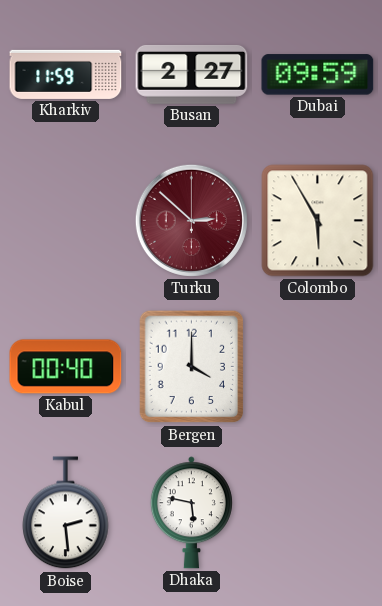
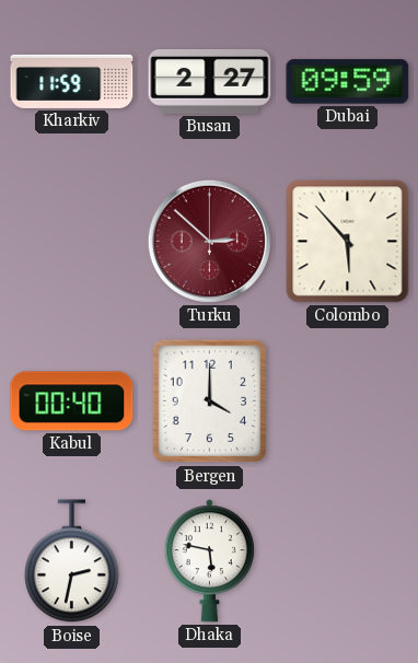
Colombo: 5:55 -> 5:53 (348, 242)
Boise: 2:29 -> 2:32 (72, 561)
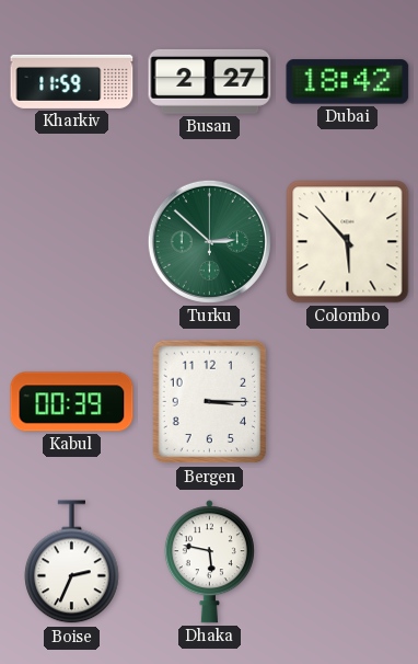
Dubai: 09:59 -> 18:42 (348, 82)
Turku dial: burgundy -> green (209, 241)
Kabul: 00:40 -> 00:39 (72, 402)
Bergen: 4:00 -> 3:15 (210, 402)
Boise: 2:32 -> 2:34 (72, 562)
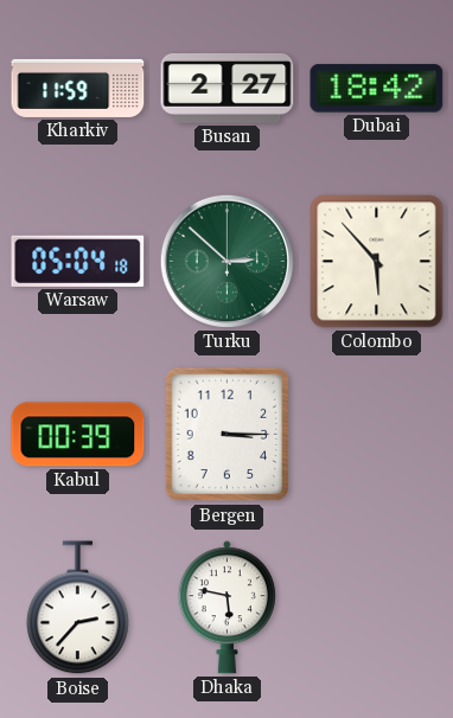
Warsaw: none -> 05:04 (78, 261)
Boise: 2:34 -> 2:37 (78, 608)
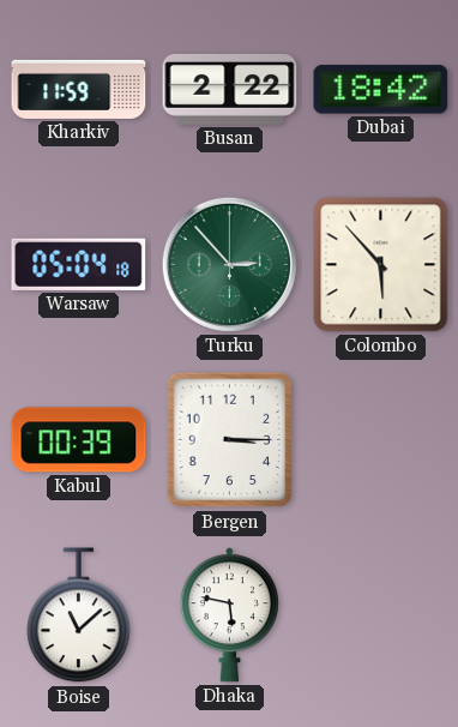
Busan: 2:27 -> 2:22 (230, 89)
Turku: 2:52 -> 2:53 (229, 264)
Boise: 2:37 -> 11:08 (79, 615)
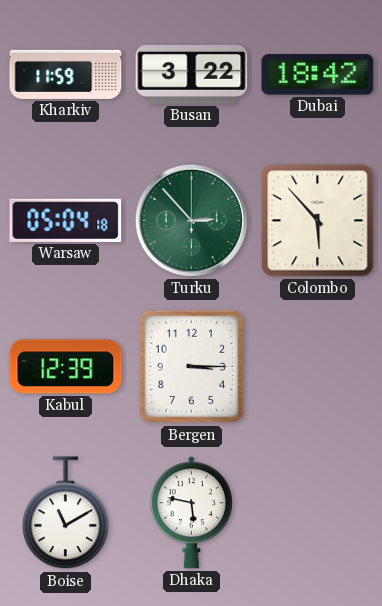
Busan: 2:22 -> 3:22 (192, 74)
Kabul: 00:39 -> 12:39 (66, 367)
Boise: 11:08 -> 11:10 (66, 513)
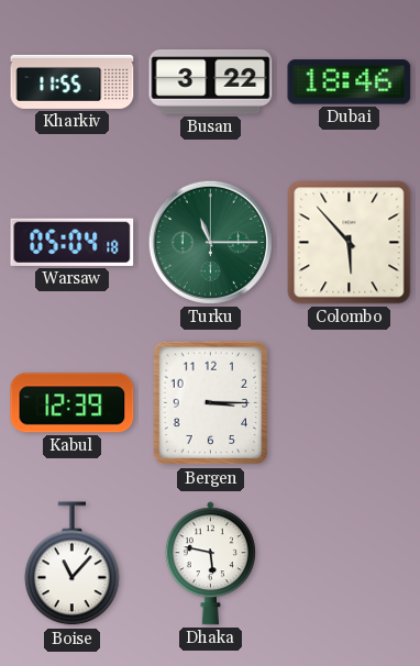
Kharkiv: 11:59 -> 11:55 (73, 81)
Dubai: 18:42 -> 18:46 (350, 82)
Turku: 2:53 -> 11:15 (210, 242)
Boise: 11:10 -> 11:07 (73, 564)
